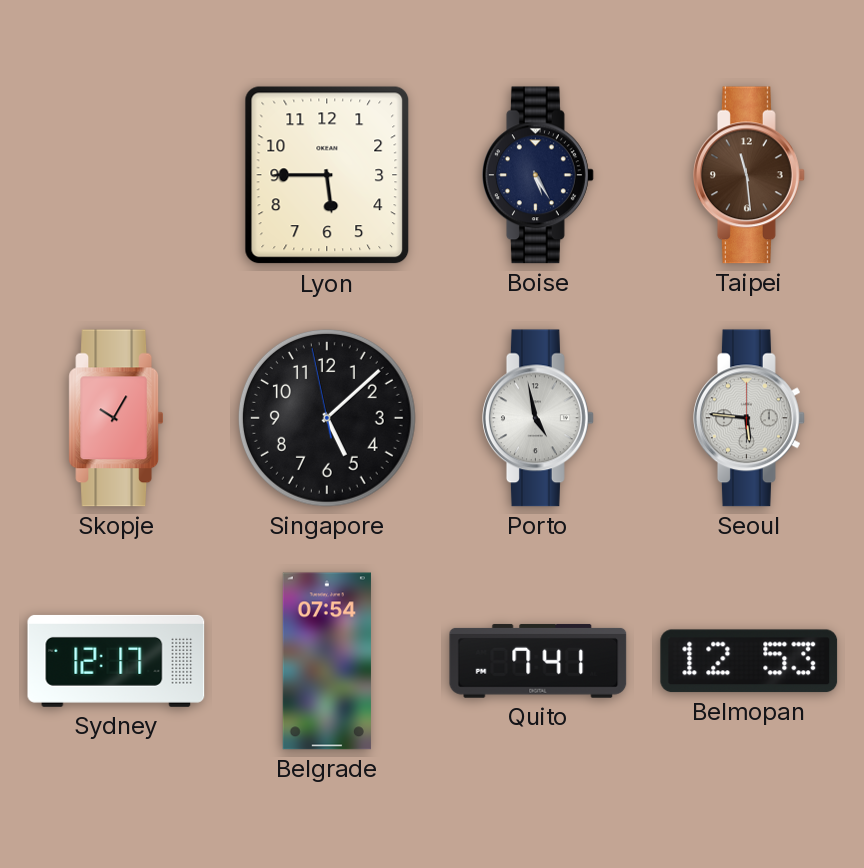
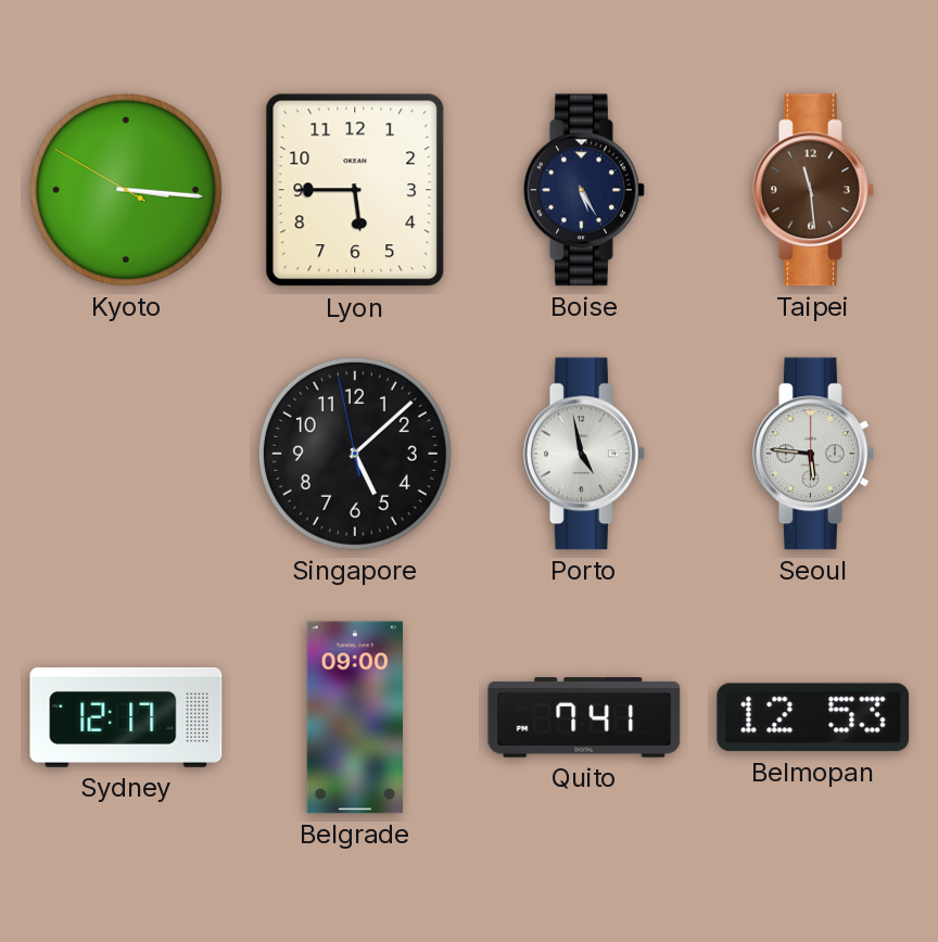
Kyoto: none -> 3:15 (126, 190)
Skopje: 10:05 -> none (115, 418)
Belgrade: 07:54 -> 09:00 (355, 717)
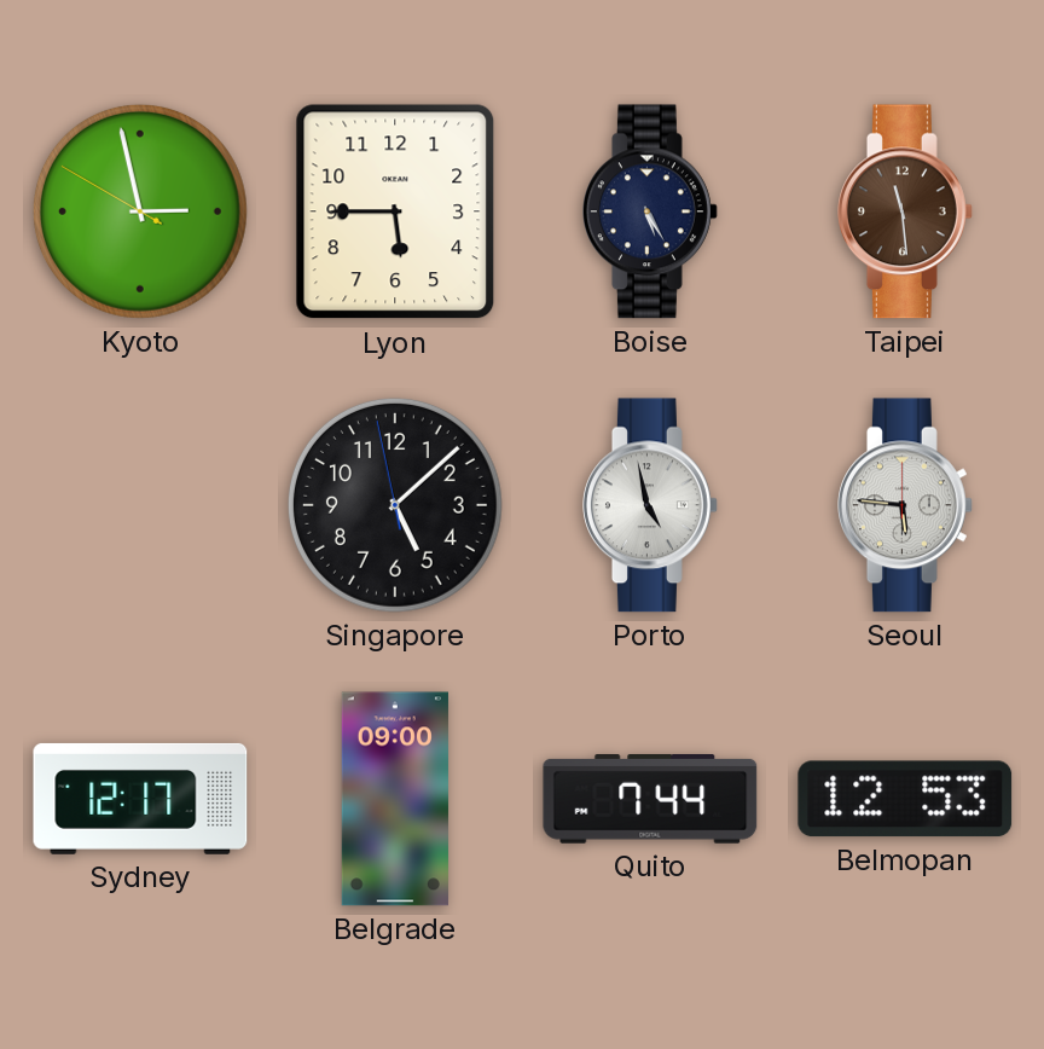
Kyoto: 3:15 -> 2:57 (140, 211)
Quito: 7:41 -> 7:44 (650, 799)
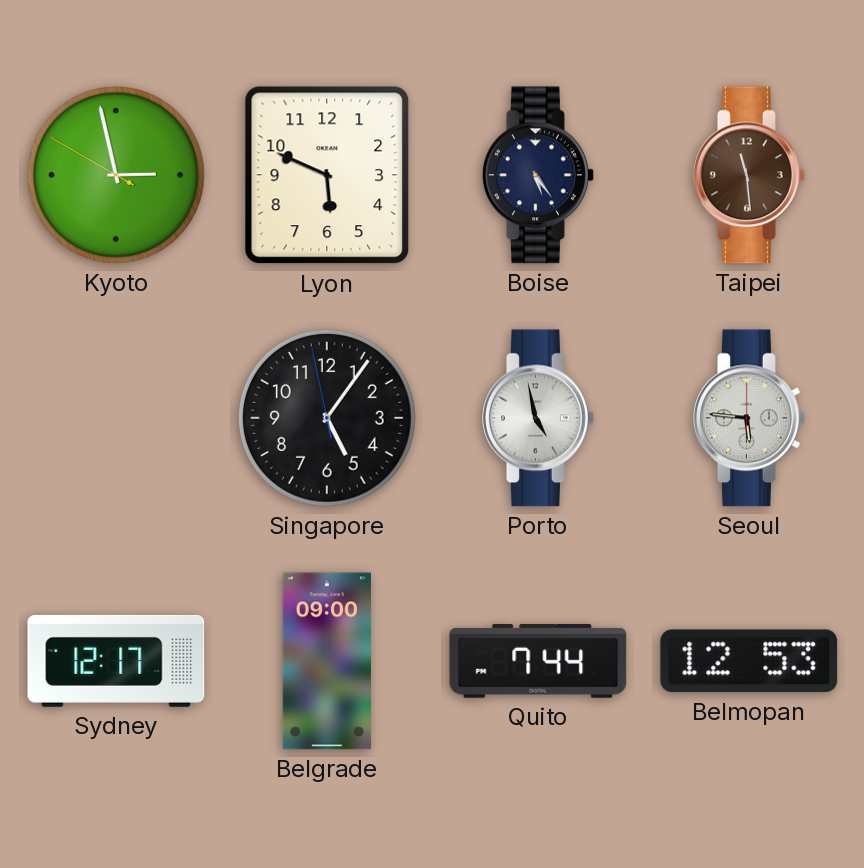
Lyon: 5:45 -> 5:49 (327, 175)
Boise: 5:25 -> 5:24 (539, 175)
Singapore: 5:07 -> 5:05 (327, 418)
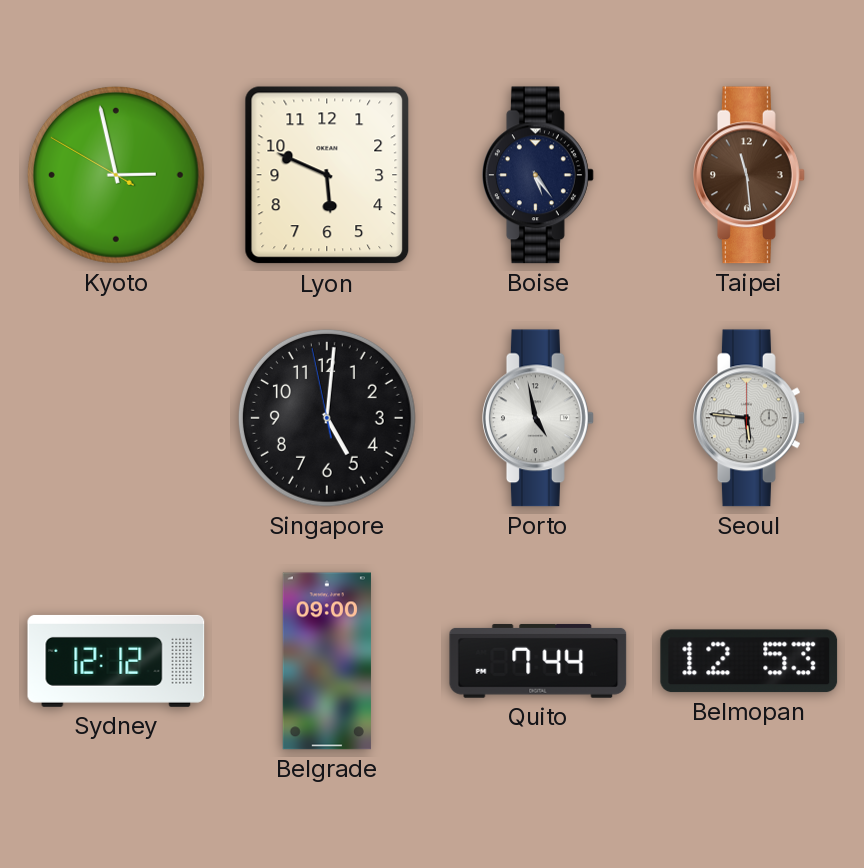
Singapore: 5:05 -> 5:00 (327, 418)
Sydney: 12:17 -> 12:12 (116, 661)
